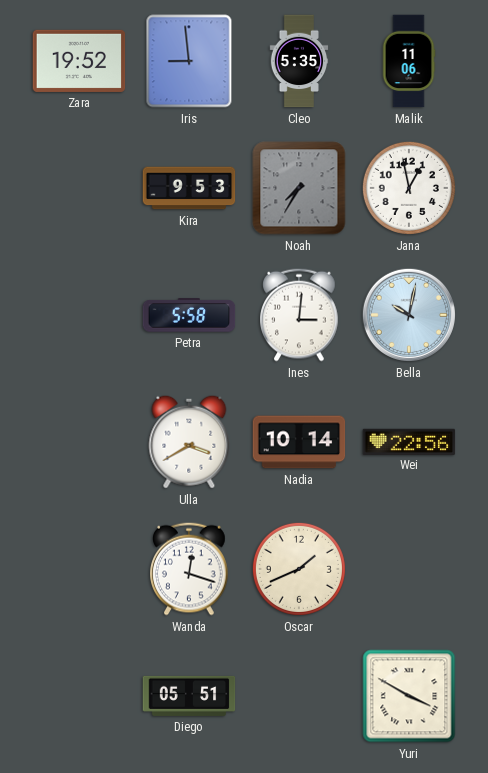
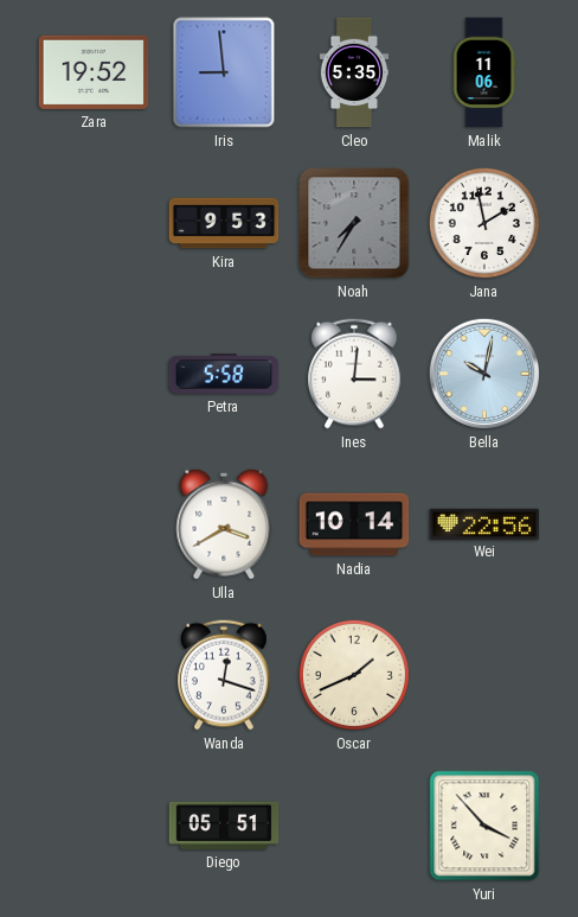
Jana: 12:58 -> 1:58 (484, 223)
Yuri: 3:50 -> 3:53 (484, 826)
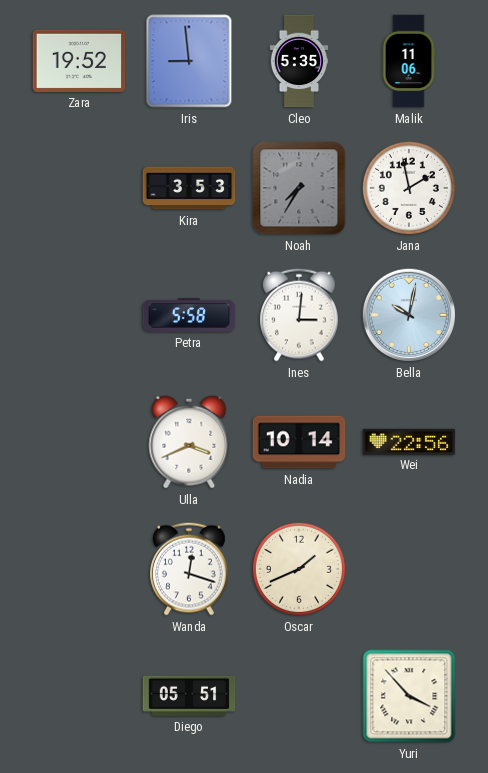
Kira: 9:53 -> 3:53 (189, 188)
Ulla: 3:40 -> 3:41 (189, 442)
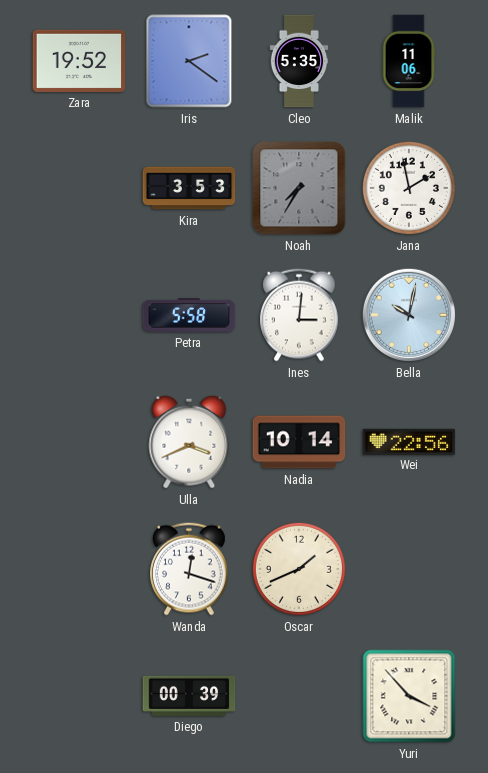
Iris: 8:59 -> 2:21 (189, 61)
Diego: 05:51 -> 00:39 (189, 696)
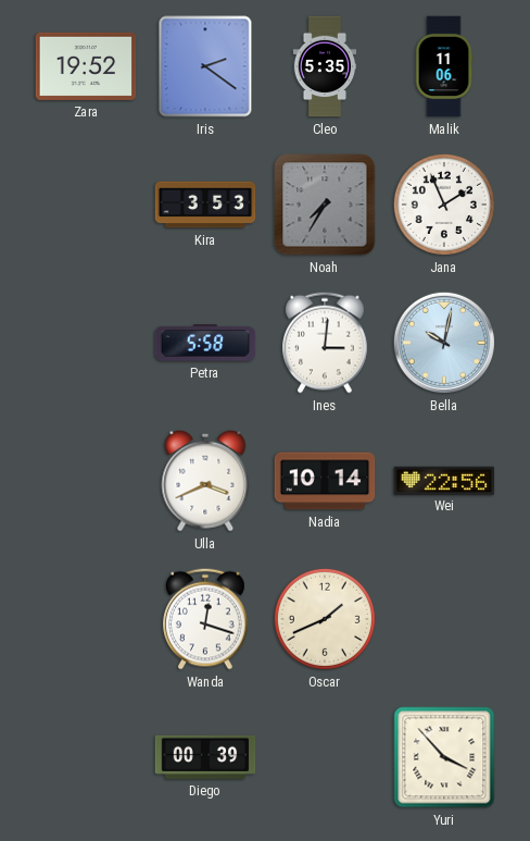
Jana: 1:58 -> 1:56 (444, 205)
